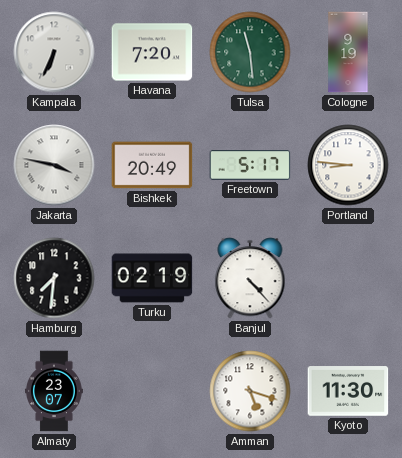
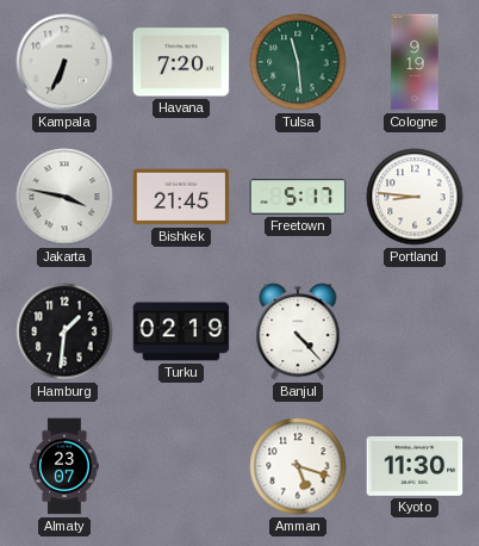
Bishkek: 20:49 -> 21:45 (181, 197)
Hamburg: 7:31 -> 1:31 (64, 331)
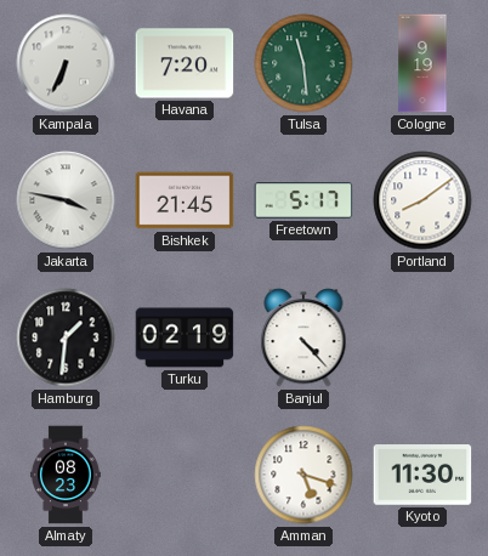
Portland: 8:46 -> 8:09 (422, 200)
Almaty: 23:07 -> 08:23 (66, 475)
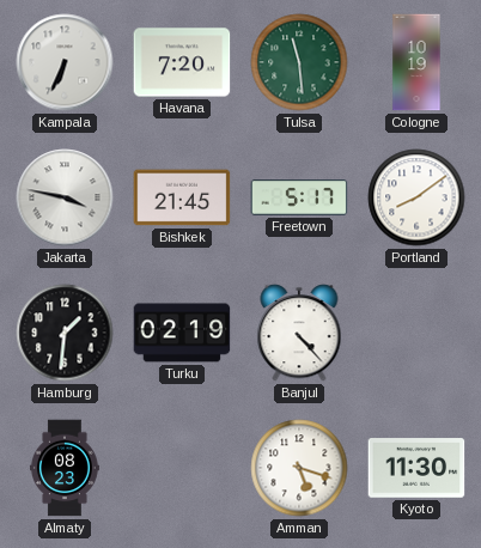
Cologne: 9:19 -> 10:19 (416, 62)
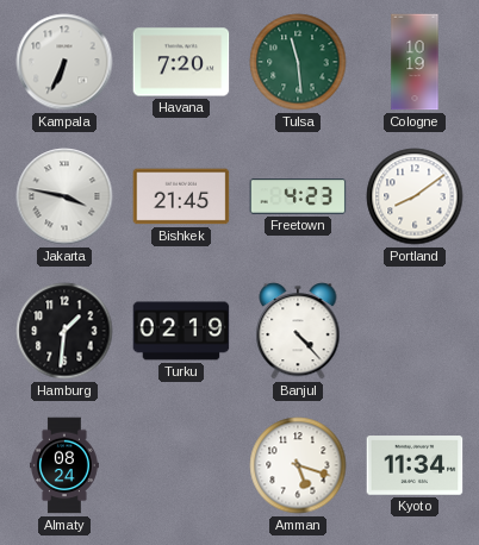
Freetown: 5:17 -> 4:23 (298, 196)
Almaty: 08:23 -> 08:24 (64, 465)
Kyoto: 11:30 -> 11:34 (415, 465)
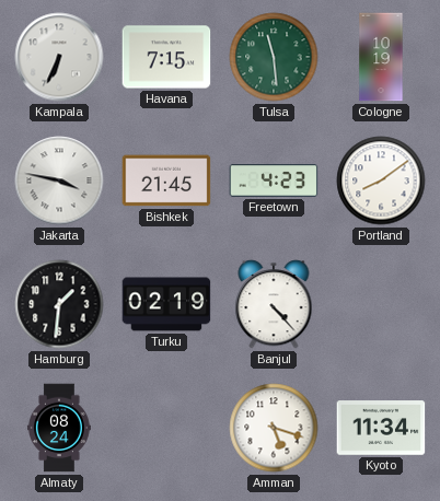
Havana: 7:20 -> 7:15 (166, 57)
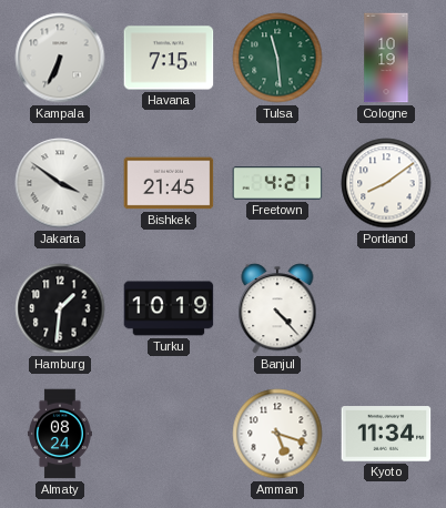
Jakarta: 3:47 -> 3:51 (60, 183)
Freetown: 4:23 -> 4:21 (277, 183)
Turku: 02:19 -> 10:19 (169, 308)
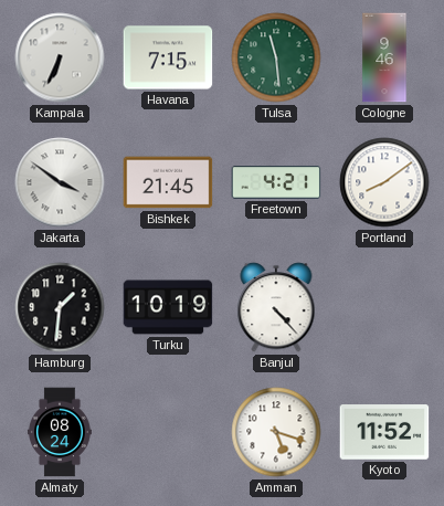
Cologne: 10:19 -> 9:46 (384, 57)
Kyoto: 11:34 -> 11:52 (384, 432)
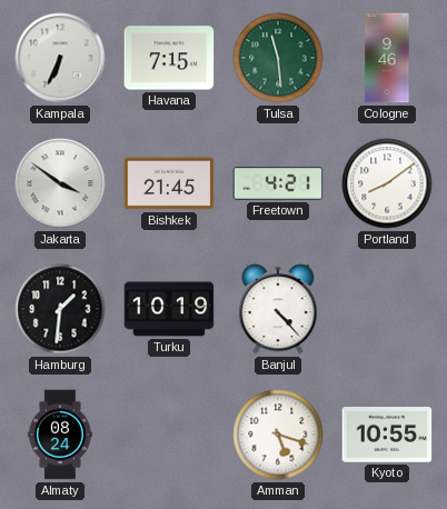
Kyoto: 11:52 -> 10:55 (387, 435)
